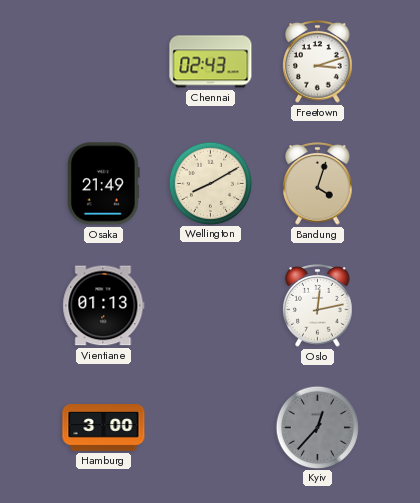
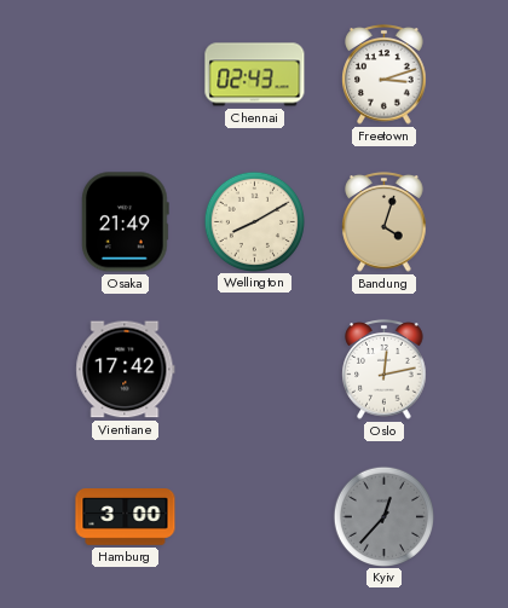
Vientiane: 01:13 -> 17:42 (126, 370)
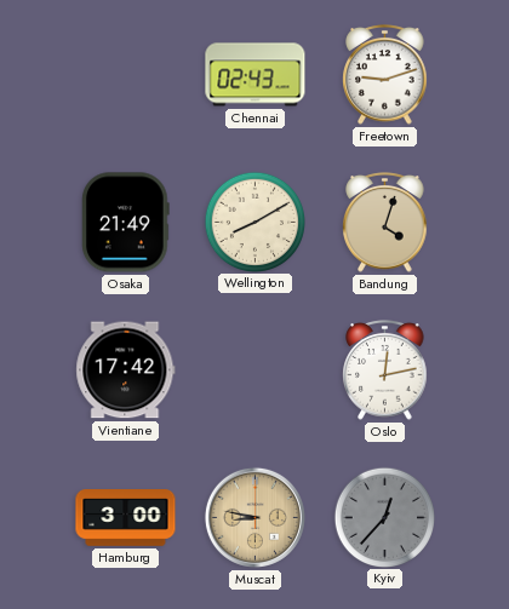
Freetown: 3:12 -> 9:12 (385, 75)
Muscat: none -> 8:47 (254, 517)
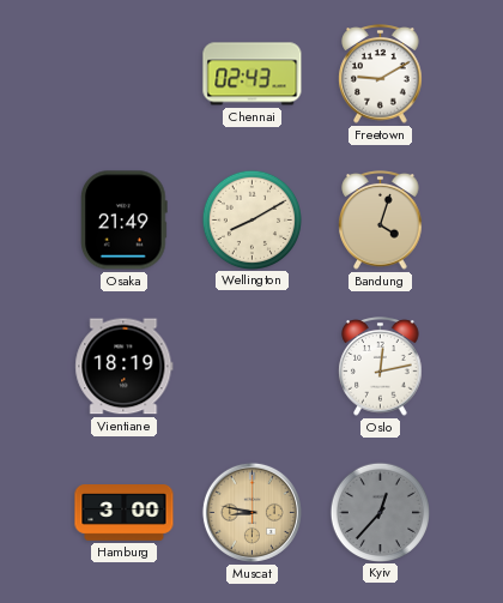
Freetown: 9:12 -> 9:10 (381, 74)
Vientiane: 17:42 -> 18:19 (125, 367)
